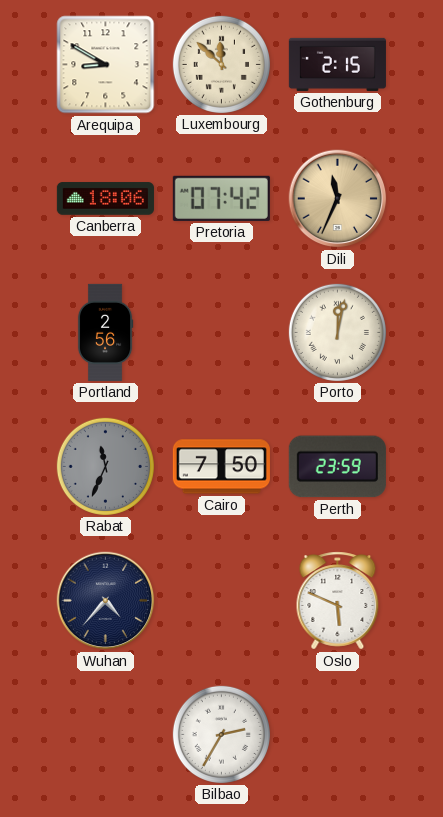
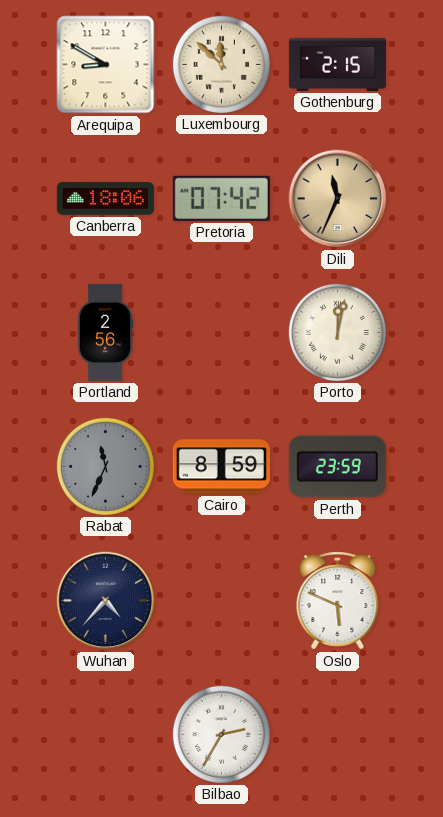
Cairo: 7:50 -> 8:59 (221, 467)
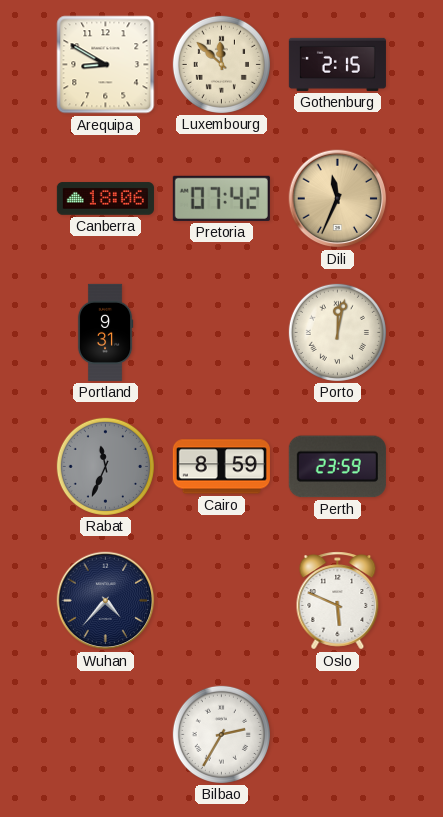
Portland: 2:56 -> 9:31 (105, 332)
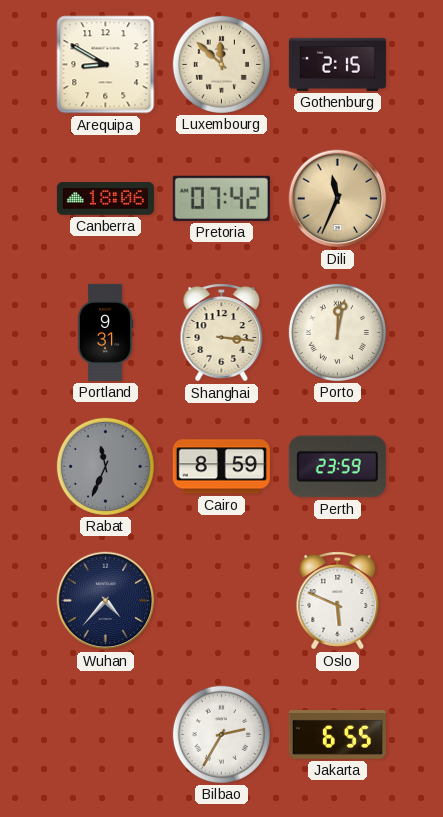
Shanghai: none -> 3:16 (222, 333)
Jakarta: none -> 6:55 (337, 735)
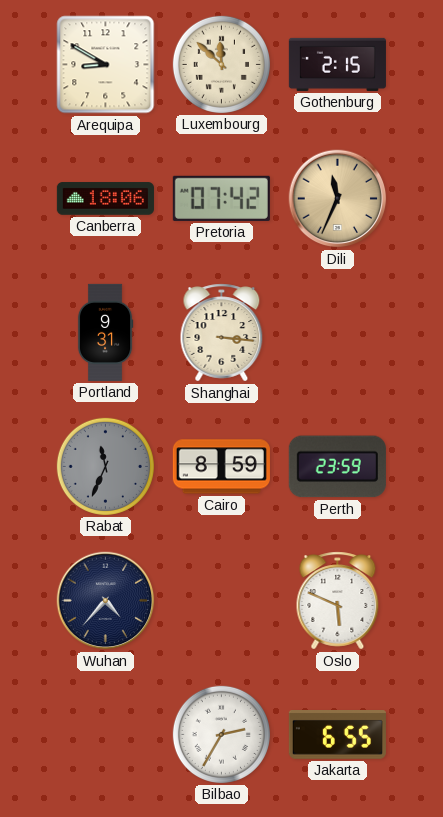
Porto: 12:02 -> none (337, 332)
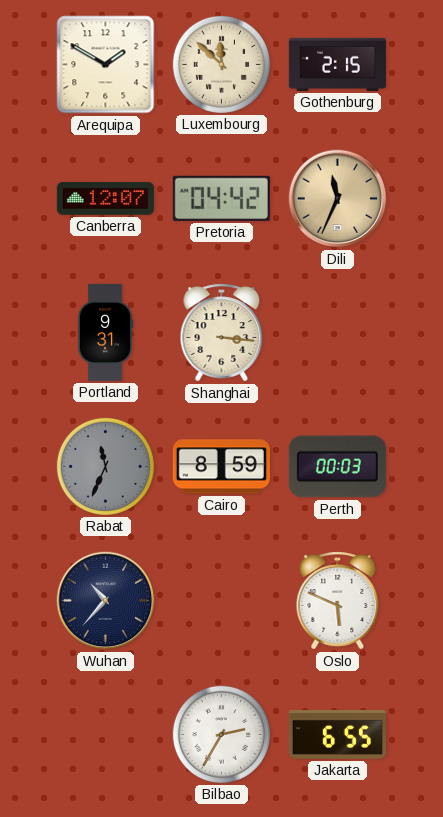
Arequipa: 8:50 -> 1:50 (106, 65)
Canberra: 18:06 -> 12:07 (105, 199)
Pretoria: 07:42 -> 04:42 (221, 198)
Perth: 23:59 -> 00:03 (337, 467)
Wuhan: 4:37 -> 10:37 (106, 601)
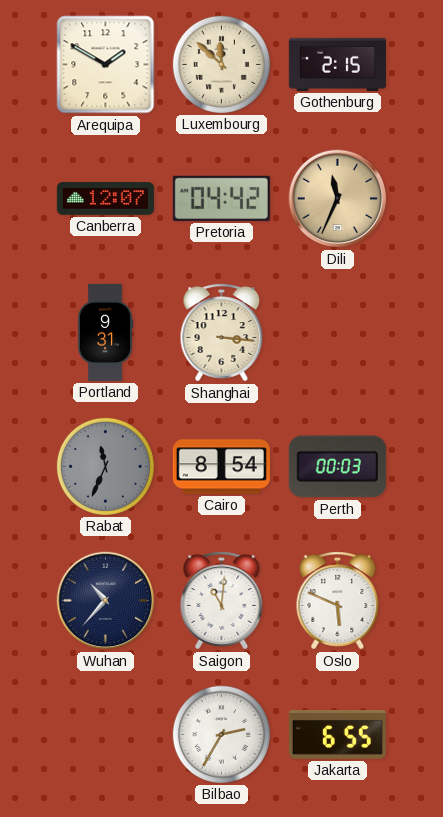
Cairo: 8:59 -> 8:54 (221, 467)
Saigon: none -> 11:01 (222, 601)
